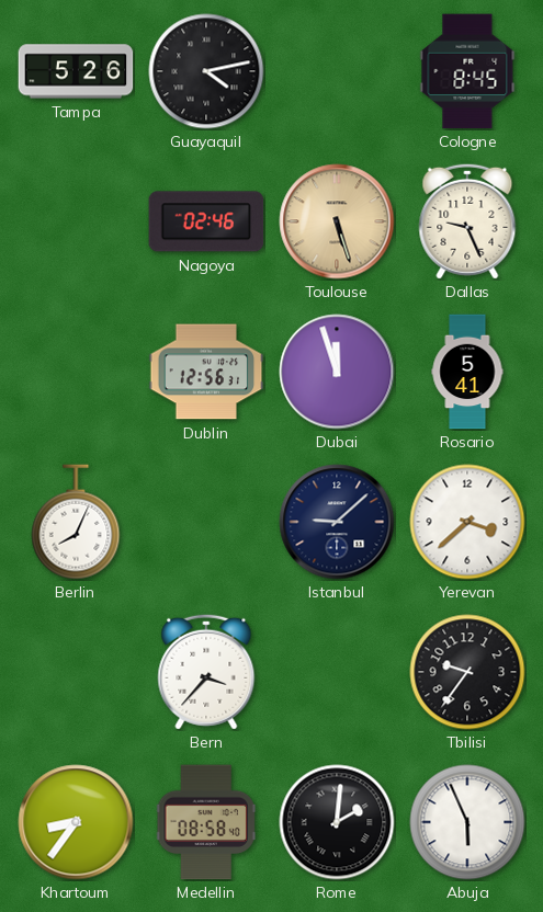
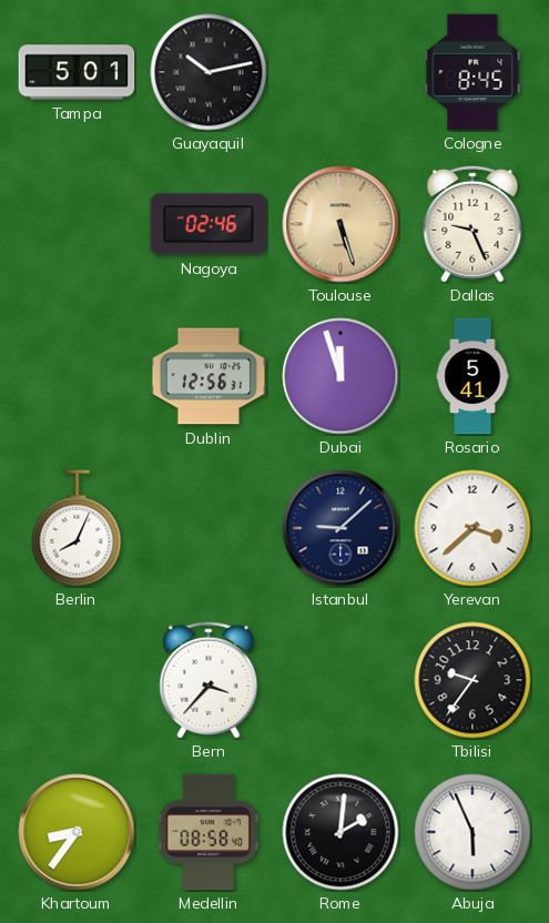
Tampa: 5:26 -> 5:01 (77, 72)
Guayaquil: 4:13 -> 10:13 (209, 72)
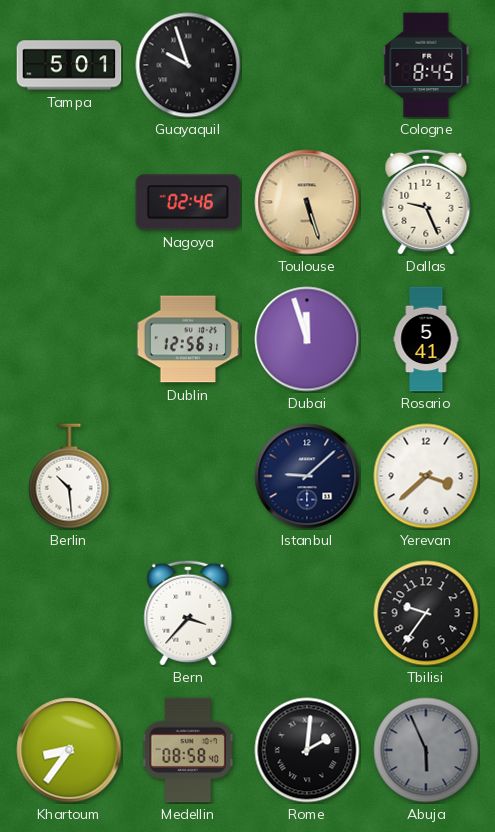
Guayaquil: 10:13 -> 9:57 (188, 65)
Berlin: 8:04 -> 10:29 (69, 476)
Abuja dial: white -> grey (426, 750)
